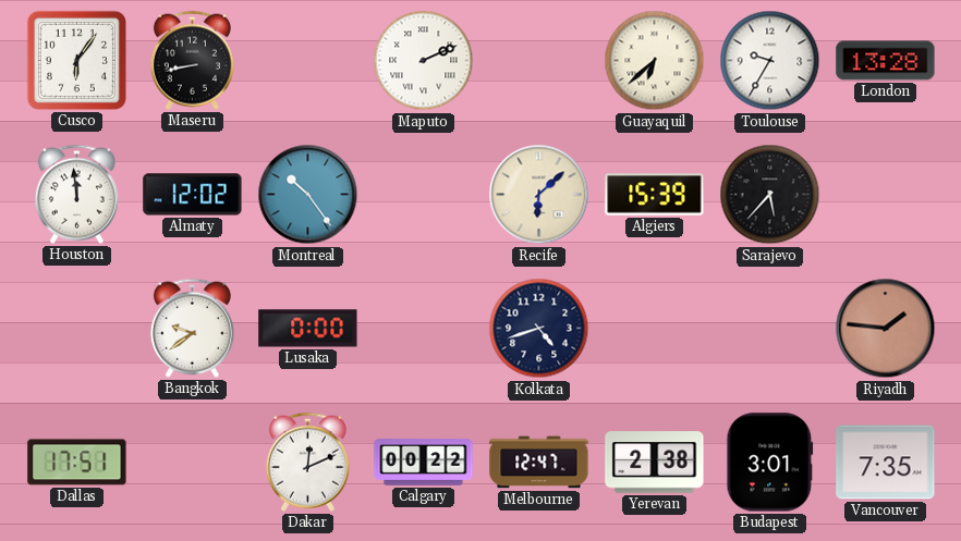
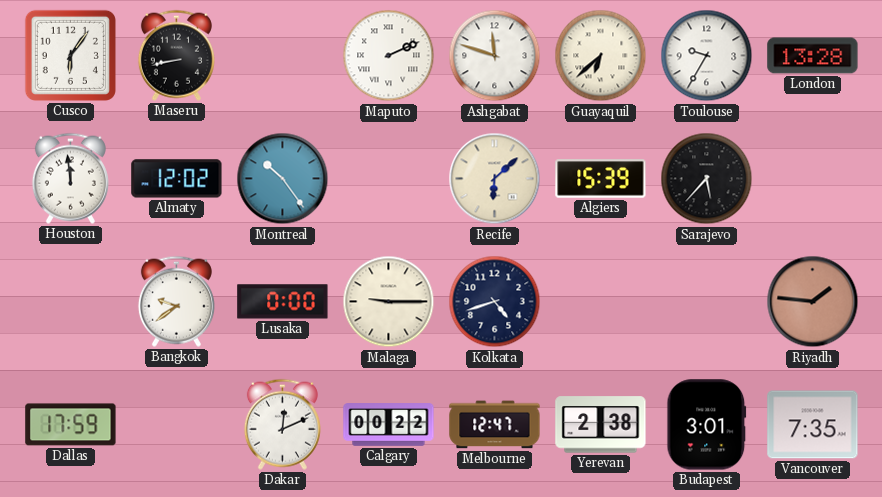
Ashgabat: none -> 11:48 (495, 56)
Malaga: none -> 9:15 (389, 302)
Dallas: 17:51 -> 17:59 (71, 425)
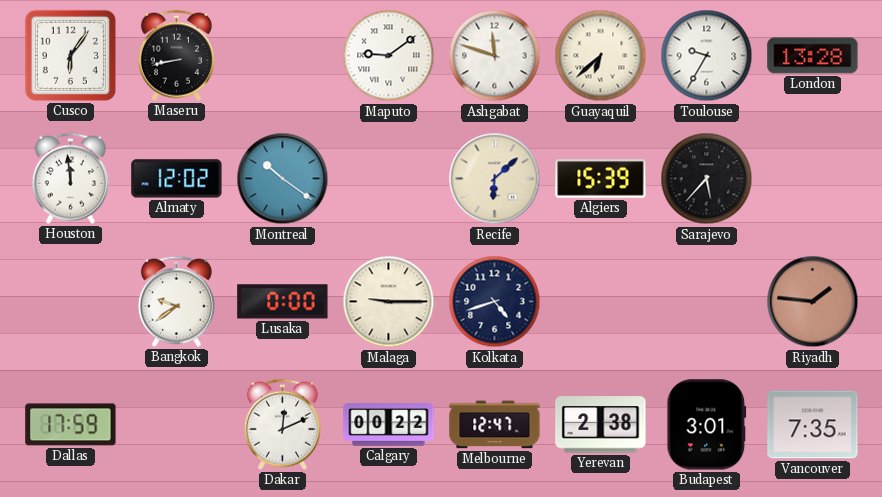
Maputo: 2:11 -> 9:09 (389, 56)
Montreal: 10:24 -> 10:21 (283, 179)
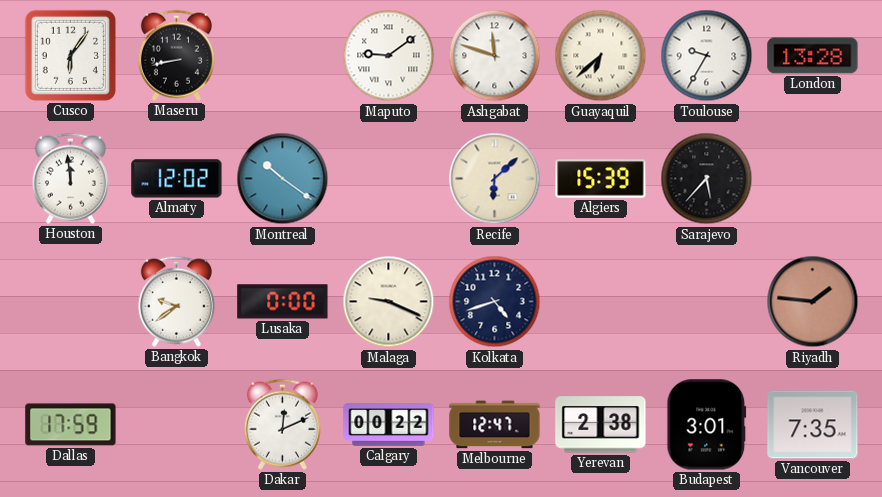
Malaga: 9:15 -> 9:19 (389, 302)
